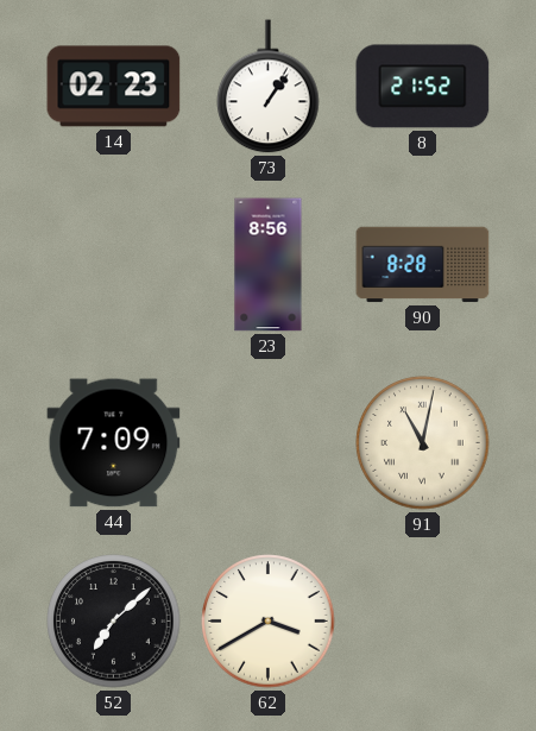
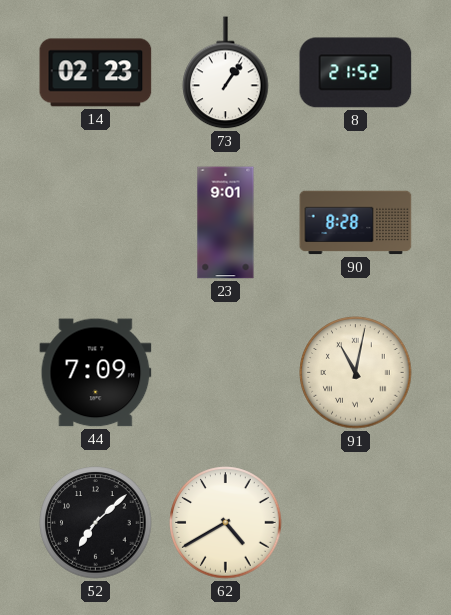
23: 8:56 -> 9:01 (226, 223)
62: 3:40 -> 4:40 (226, 523)
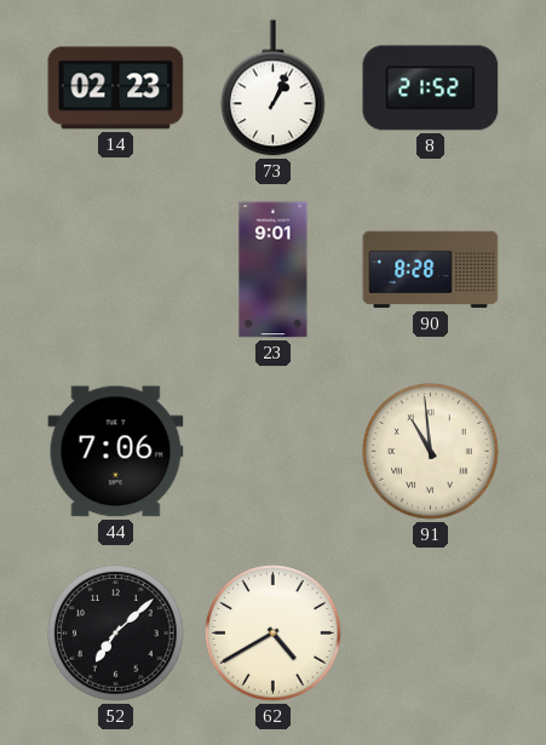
73: 1:06 -> 1:04 (274, 88)
44: 7:09 -> 7:06 (116, 452)
91: 11:02 -> 10:59 (431, 452)
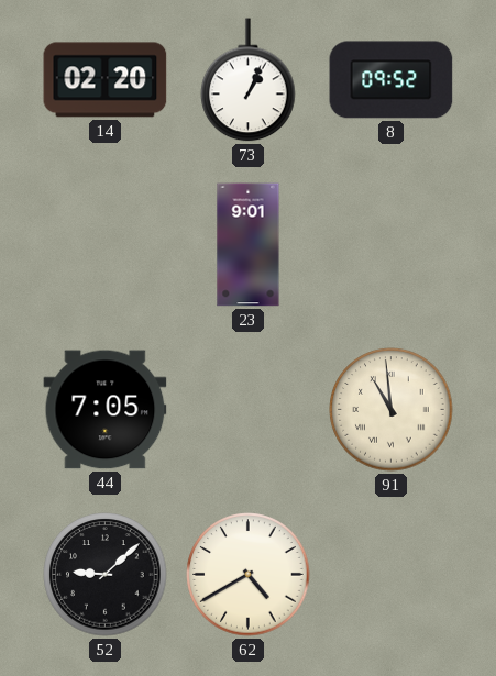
14: 02:23 -> 02:20 (106, 80)
8: 21:52 -> 09:52 (392, 80)
90: 8:28 -> none (431, 270)
44: 7:06 -> 7:05 (106, 410)
52: 7:08 -> 9:08 (106, 575)
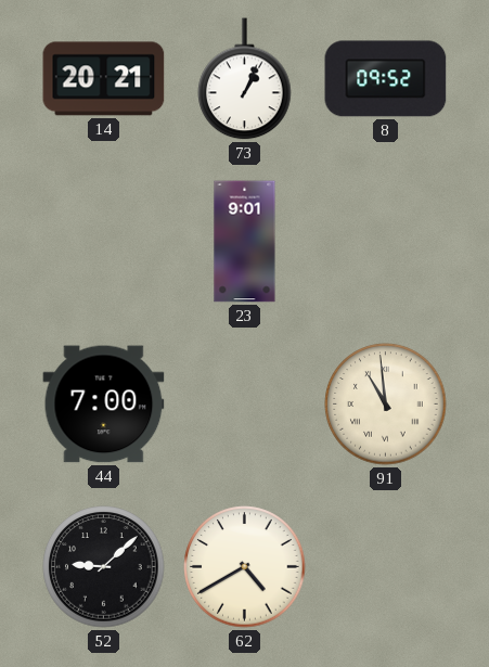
14: 02:20 -> 20:21 (104, 79)
44: 7:05 -> 7:00 (104, 405)
